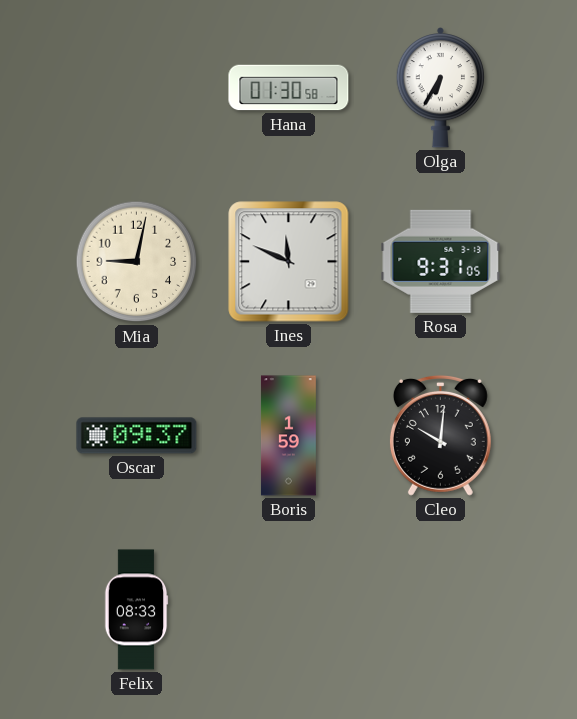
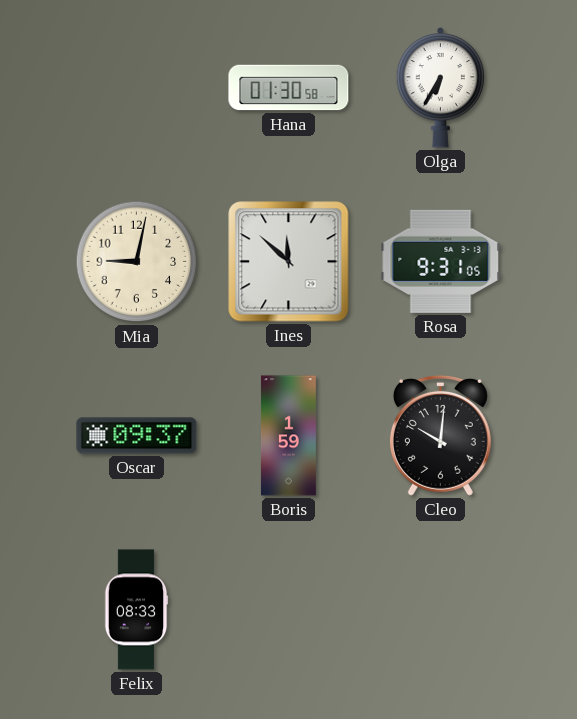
Ines: 11:49 -> 11:52 (289, 262)
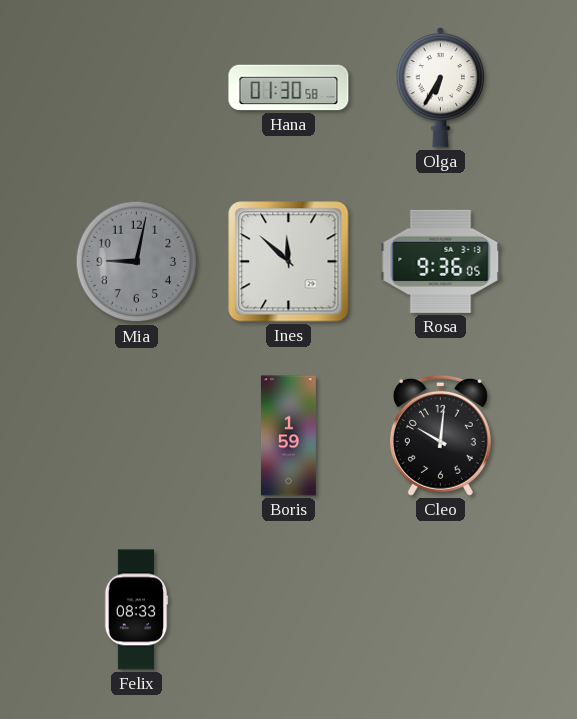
Mia dial: cream -> grey (137, 262)
Rosa: 9:31 -> 9:36 (441, 261)
Oscar: 09:37 -> none (137, 436)
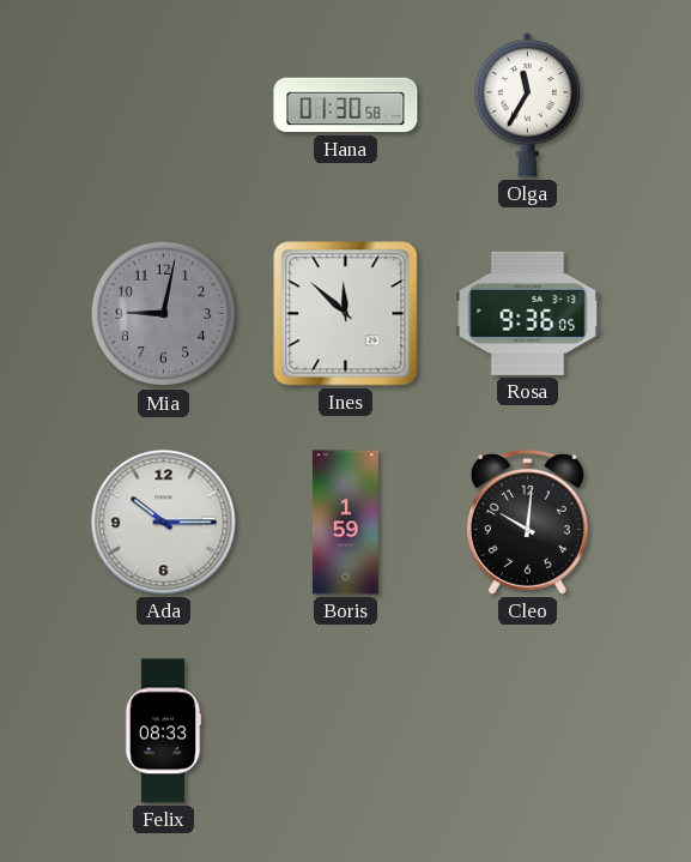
Olga: 6:35 -> 11:35 (528, 104)
Ada: none -> 10:15 (164, 523)
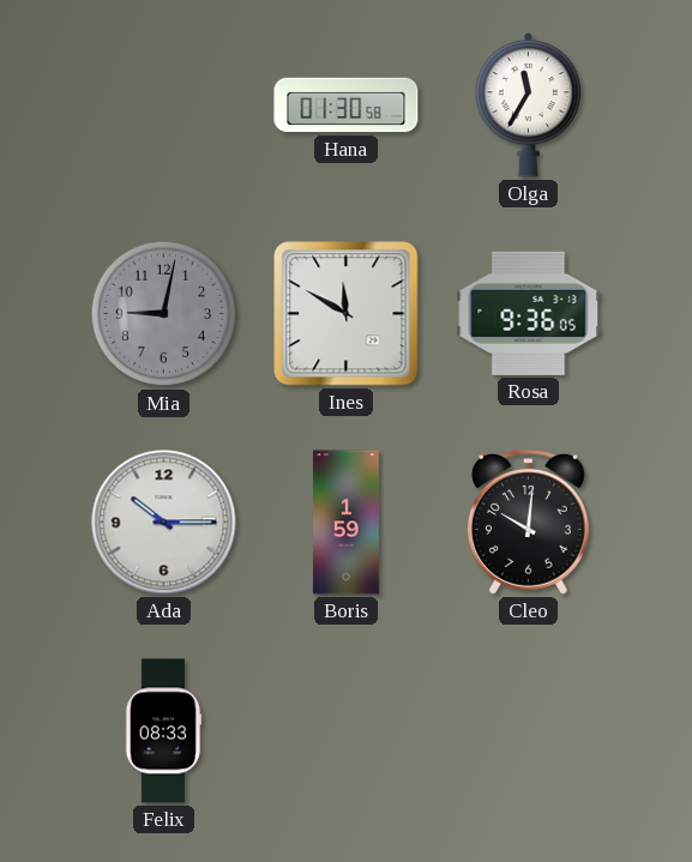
Ines: 11:52 -> 11:50 (347, 314)
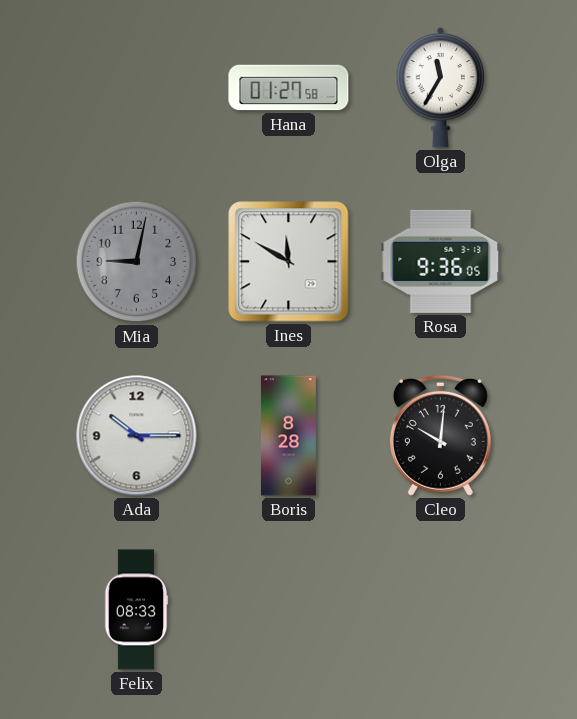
Hana: 01:30 -> 01:27 (289, 88)
Boris: 1:59 -> 8:28 (288, 436)
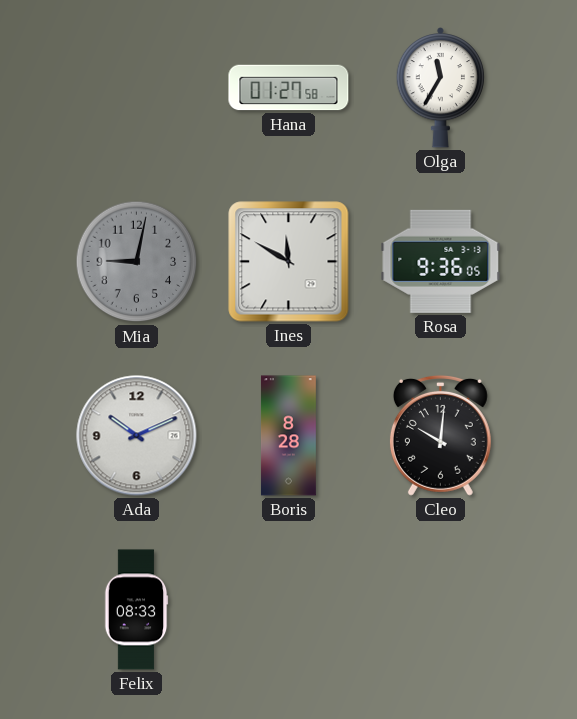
Ada: 10:15 -> 10:11 (137, 436)
